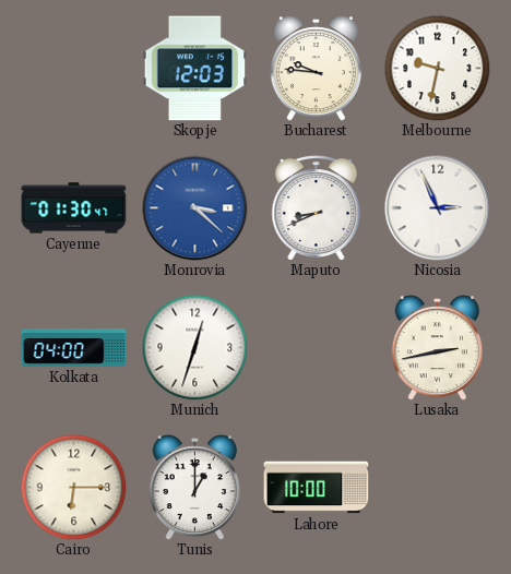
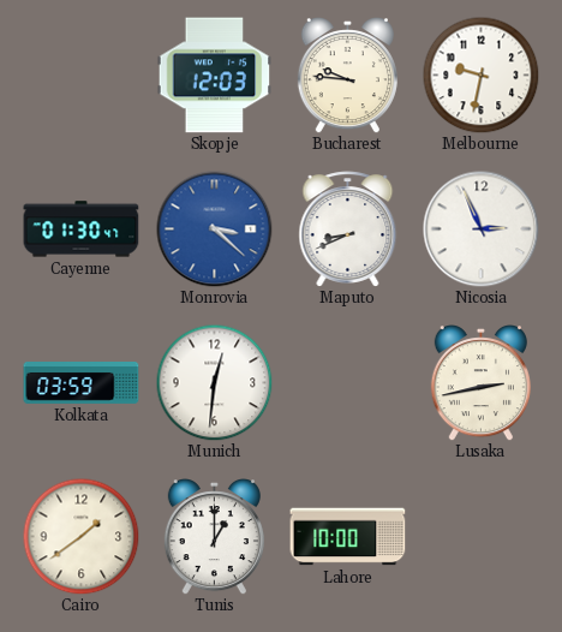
Kolkata: 04:00 -> 03:59 (82, 383)
Munich: 12:33 -> 12:31 (214, 382)
Cairo: 6:15 -> 1:39 (80, 536)
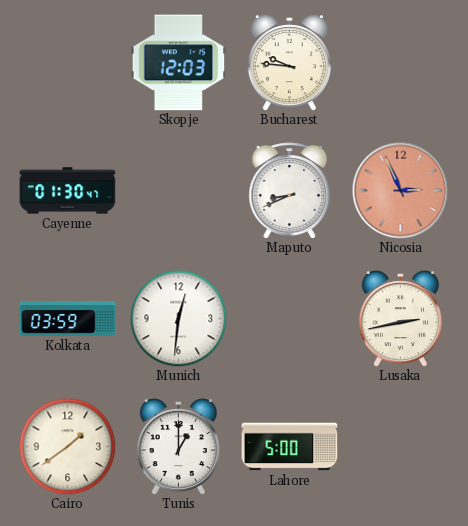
Melbourne: 9:32 -> none (480, 74)
Monrovia: 3:22 -> none (215, 229)
Nicosia dial: white -> salmon (401, 191)
Lahore: 10:00 -> 5:00 (290, 447)
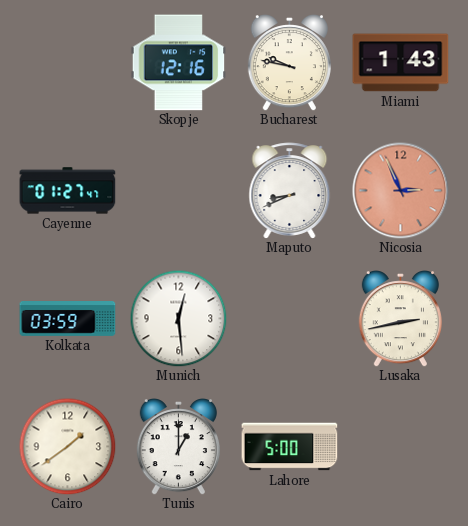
Skopje: 12:03 -> 12:16 (179, 63)
Bucharest: 9:46 -> 9:47 (289, 63)
Miami: none -> 1:43 (401, 63)
Cayenne: 01:30 -> 01:27 (68, 191)
Munich: 12:31 -> 12:29 (178, 318)
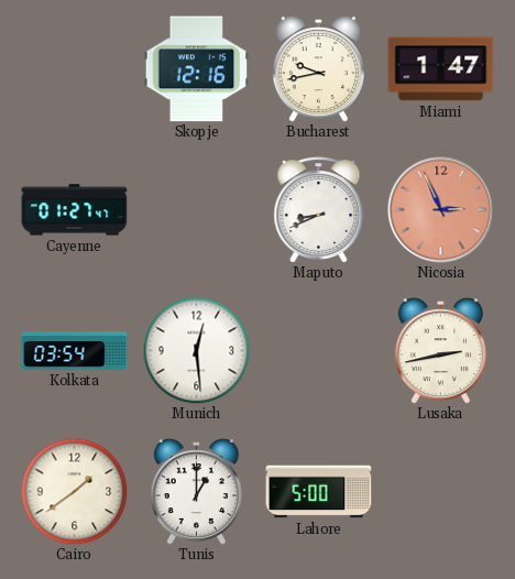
Bucharest: 9:47 -> 9:43 (318, 69)
Miami: 1:43 -> 1:47 (441, 69)
Kolkata: 03:59 -> 03:54 (75, 351)
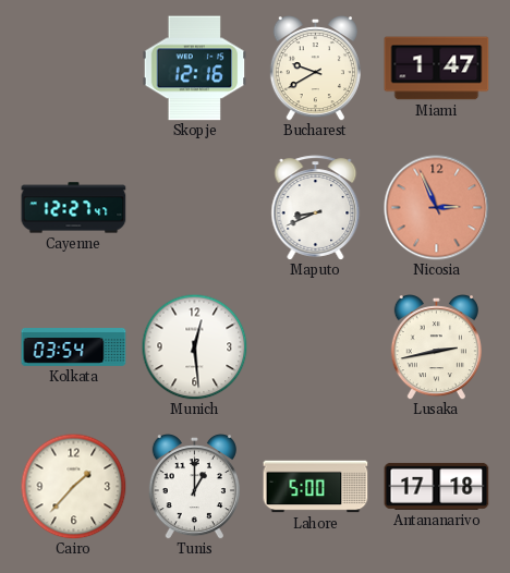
Bucharest: 9:43 -> 9:40 (315, 69)
Cayenne: 01:27 -> 12:27 (74, 208)
Cairo: 1:39 -> 1:37 (73, 486)
Antananarivo: none -> 17:18 (437, 486)
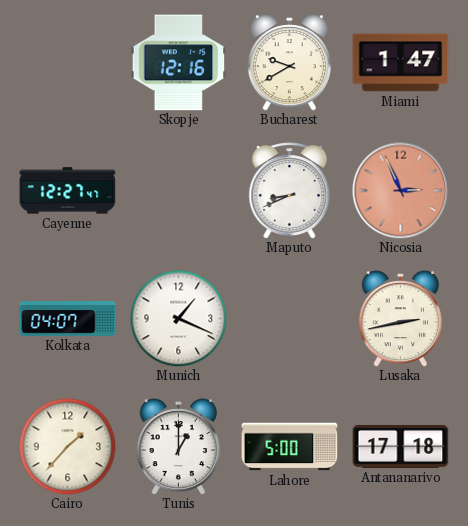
Kolkata: 03:54 -> 04:07 (68, 319)
Munich: 12:29 -> 1:19 (178, 318)
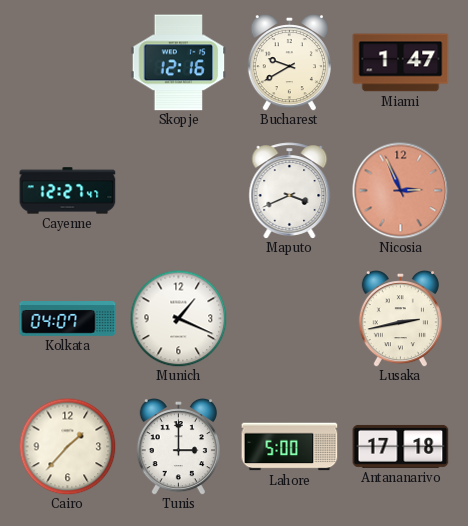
Maputo: 8:41 -> 3:41 (290, 191)
Tunis: 1:00 -> 3:00 (178, 447)
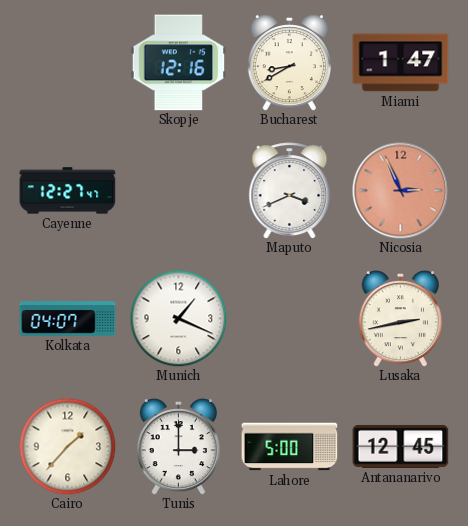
Bucharest: 9:40 -> 8:40 (289, 63)
Antananarivo: 17:18 -> 12:45 (401, 446)
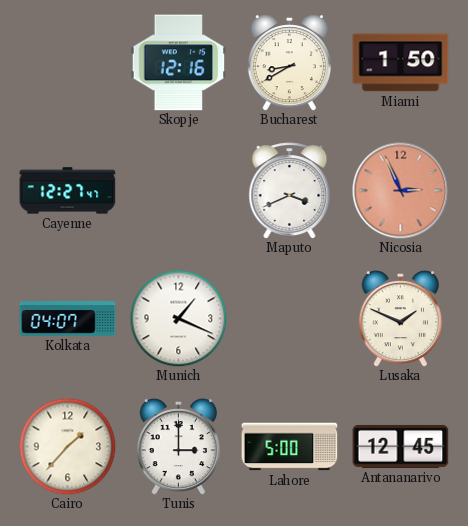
Miami: 1:47 -> 1:50 (401, 63)
Lusaka: 2:43 -> 1:49 (400, 319)
